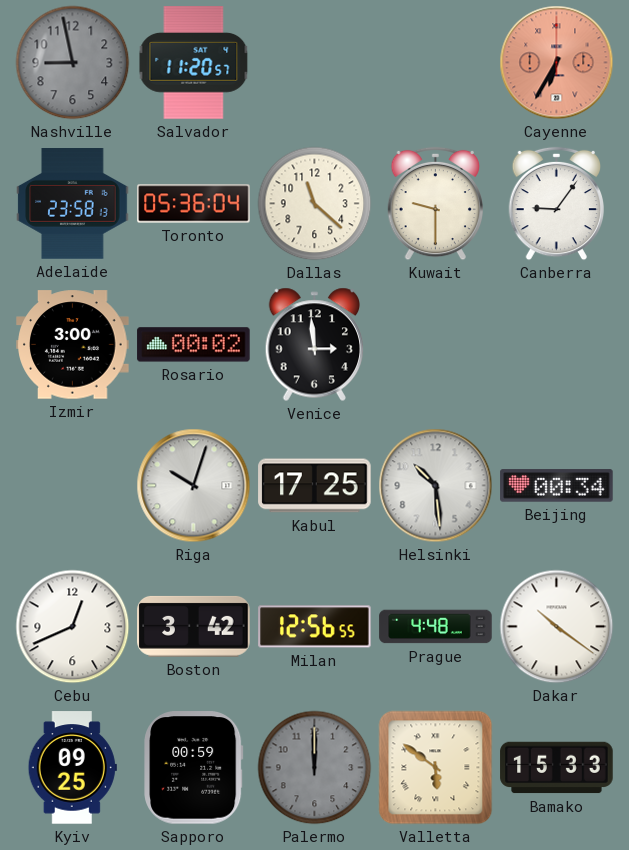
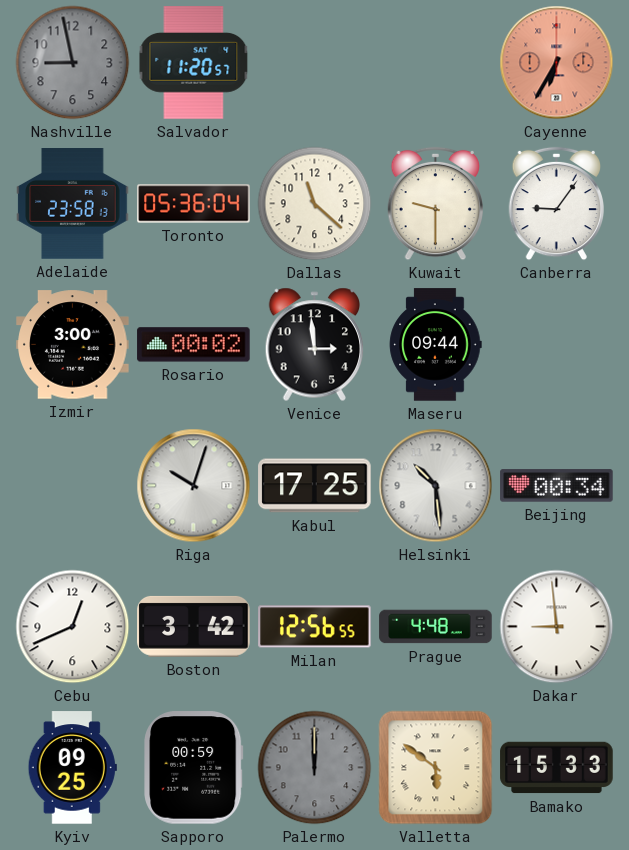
Maseru: none -> 09:44 (435, 345)
Dakar: 10:21 -> 8:59 (557, 627)
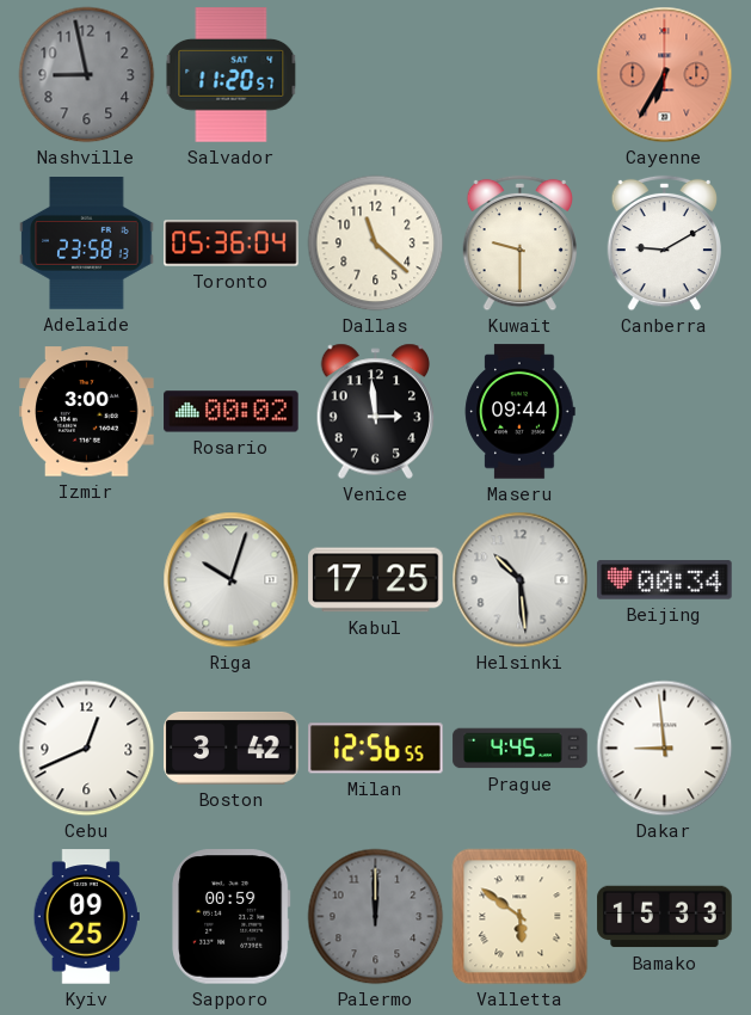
Canberra: 9:06 -> 9:10 (664, 244)
Prague: 4:48 -> 4:45 (521, 749)
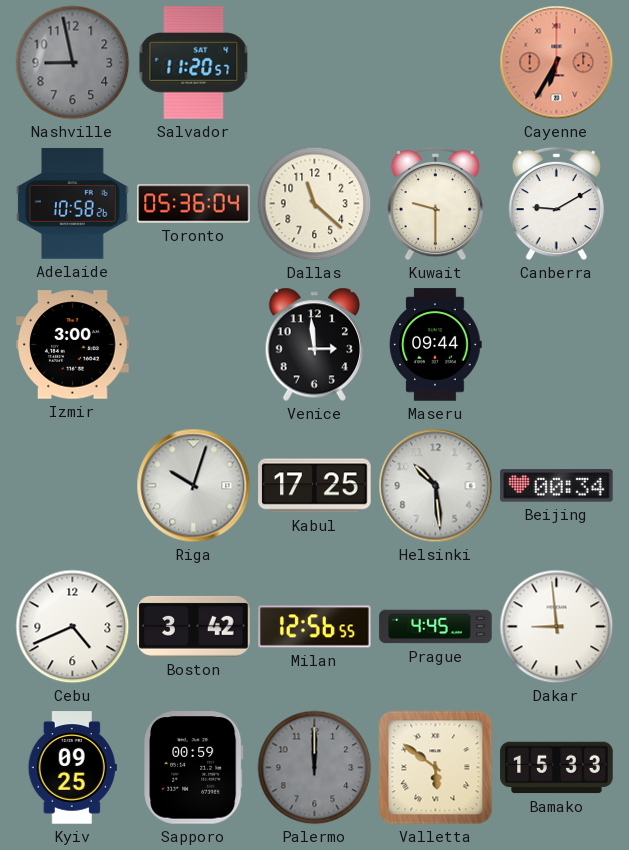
Adelaide: 23:58 -> 10:58 (73, 204)
Rosario: 00:02 -> none (232, 412)
Cebu: 12:41 -> 4:41 (73, 627)
